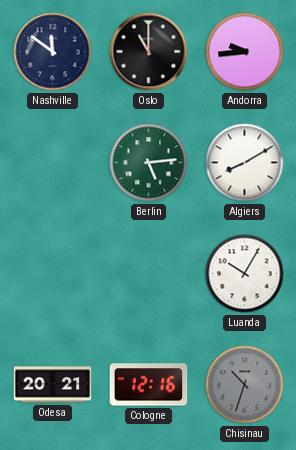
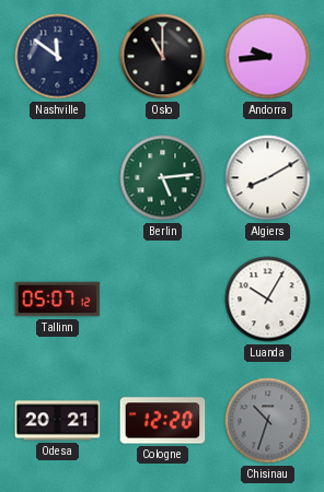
Tallinn: none -> 05:07 (58, 300)
Cologne: 12:16 -> 12:20 (163, 421)
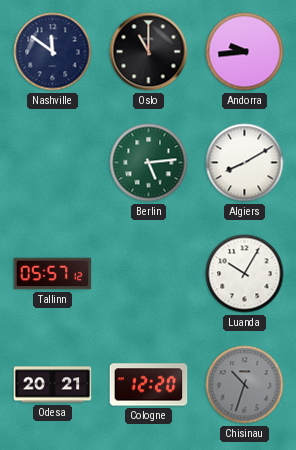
Tallinn: 05:07 -> 05:57 (53, 274)
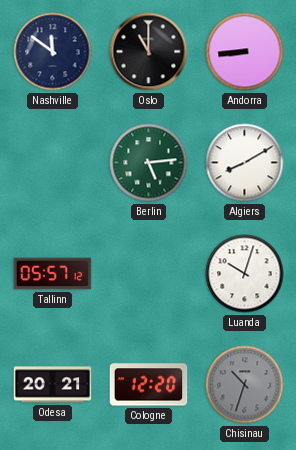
Andorra: 9:44 -> 8:44 (245, 52)
Luanda: 10:05 -> 10:03 (245, 274)
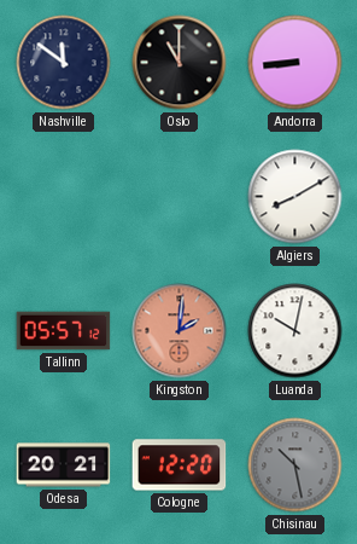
Berlin: 5:14 -> none (149, 163)
Kingston: none -> 2:01 (180, 331)
Luanda: 10:03 -> 10:02 (295, 331)
Chisinau: 10:33 -> 10:28 (295, 465)
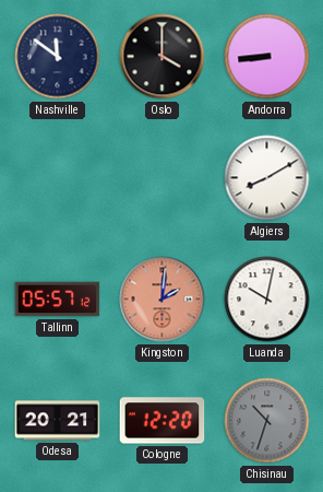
Oslo: 11:00 -> 4:00 (163, 57)
Chisinau: 10:28 -> 10:33 (267, 421)
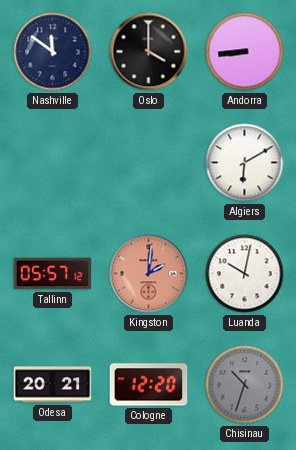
Algiers: 8:10 -> 6:10 (245, 163)
